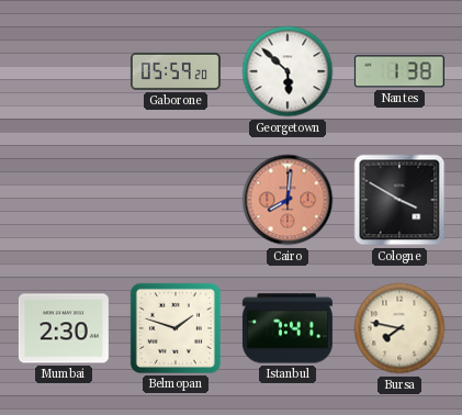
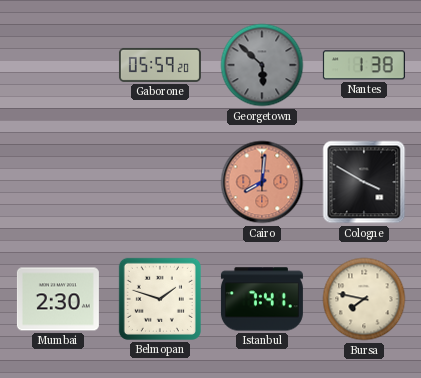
Georgetown dial: white -> grey (262, 65)
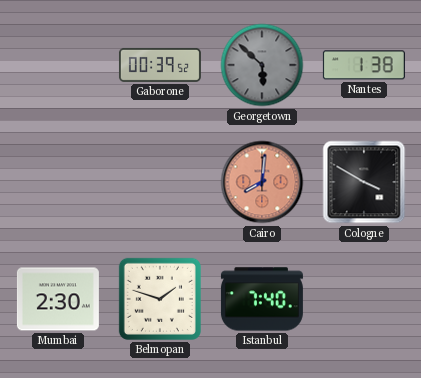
Gaborone: 05:59 -> 00:39 (160, 65)
Istanbul: 7:41 -> 7:40 (262, 299)
Bursa: 7:47 -> none (364, 299)
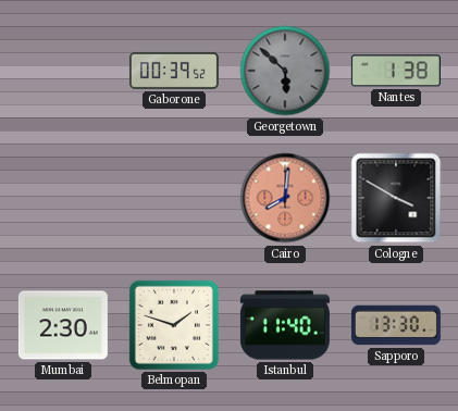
Istanbul: 7:40 -> 11:40 (285, 325)
Sapporo: none -> 13:30 (396, 325)
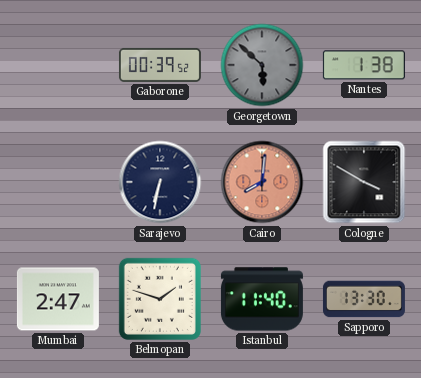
Sarajevo: none -> 6:32 (160, 182)
Mumbai: 2:30 -> 2:47 (58, 299)
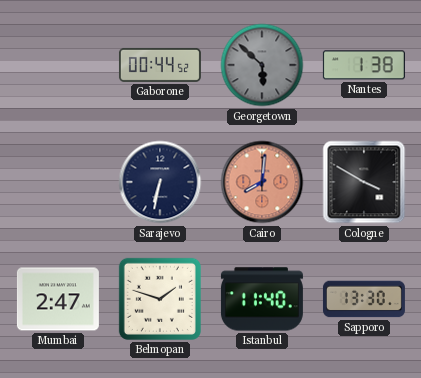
Gaborone: 00:39 -> 00:44 (160, 65)
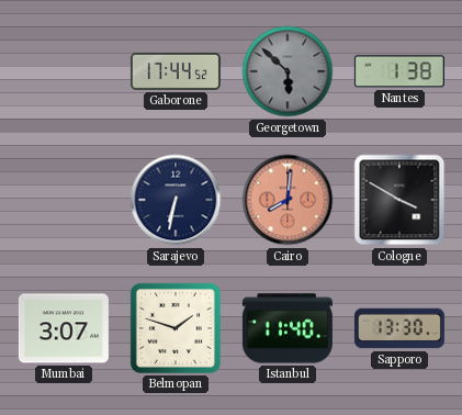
Gaborone: 00:44 -> 17:44 (176, 71)
Mumbai: 2:47 -> 3:07 (64, 328)
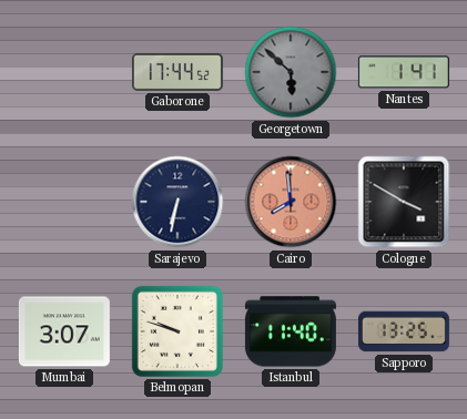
Nantes: 1:38 -> 1:41 (404, 72)
Cairo: 8:01 -> 7:59 (291, 202)
Belmopan: 1:48 -> 9:48 (177, 331)
Sapporo: 13:30 -> 13:25 (404, 331)
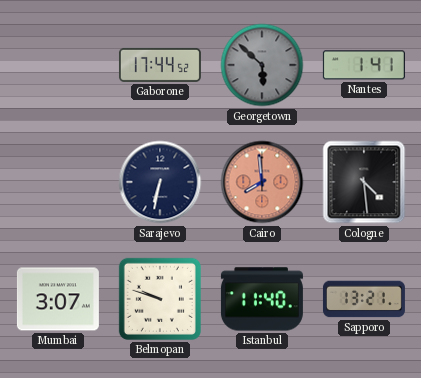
Cologne: 3:50 -> 4:29 (364, 182)
Sapporo: 13:25 -> 13:21 (364, 299)
